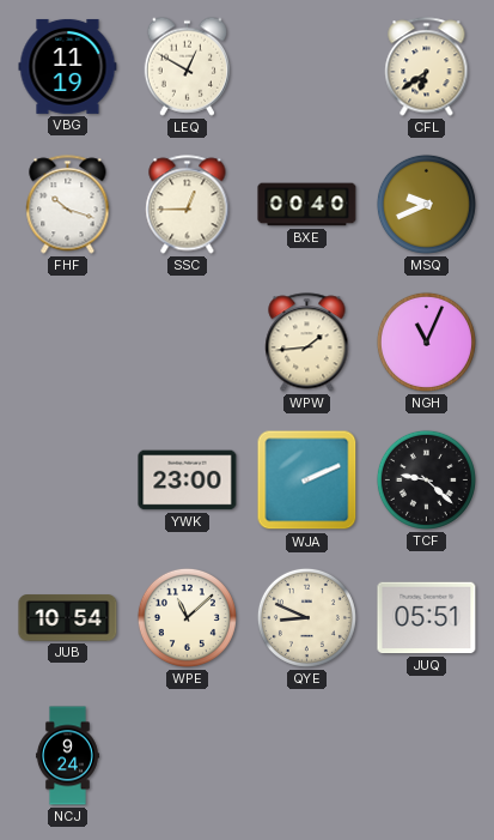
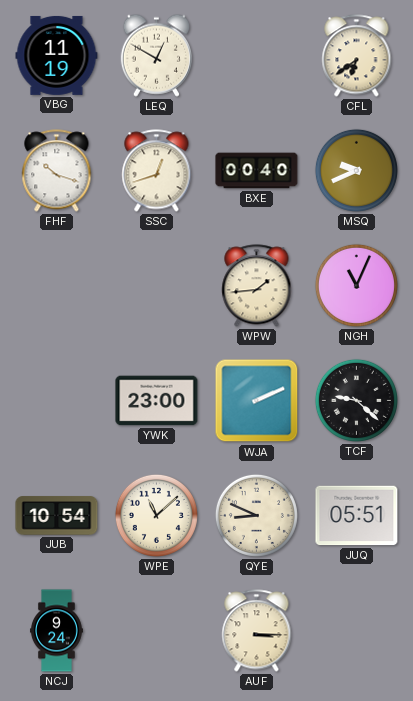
SSC: 12:45 -> 12:42 (157, 171)
AUF: none -> 3:15 (257, 631)
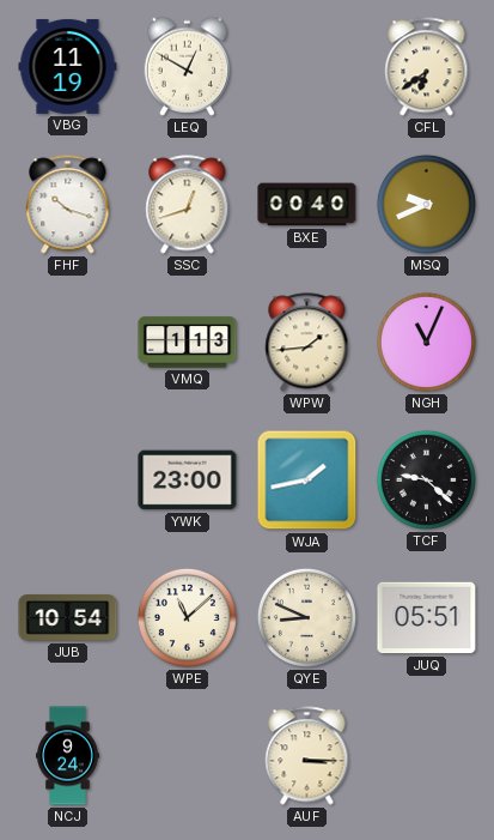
VMQ: none -> 1:13 (188, 343)
WJA: 2:11 -> 1:43 (307, 481)
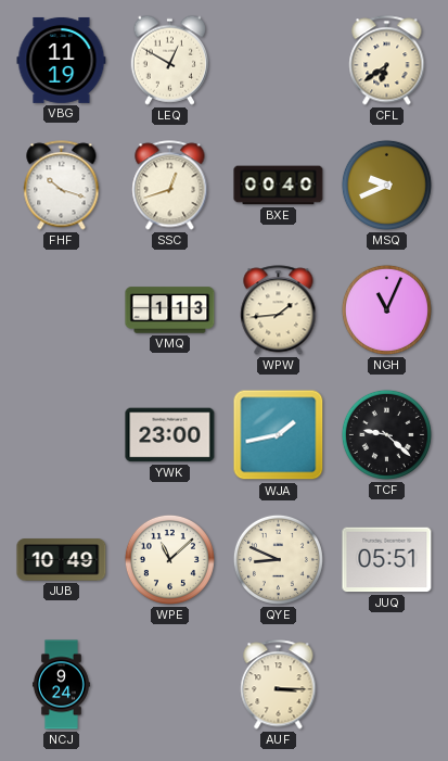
JUB: 10:54 -> 10:49 (62, 560)
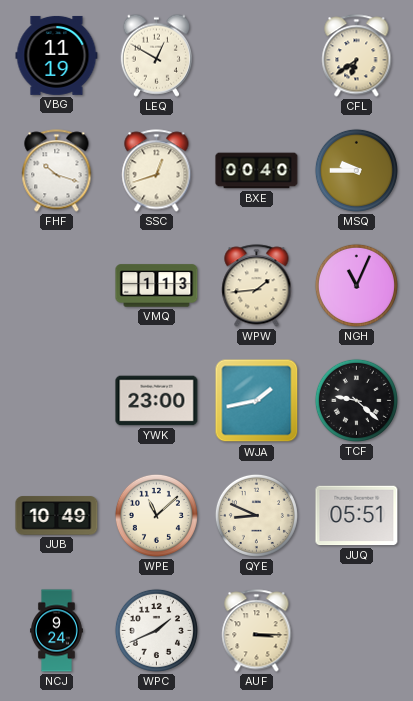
MSQ: 9:41 -> 9:45 (356, 170)
WPC: none -> 1:41 (156, 630)
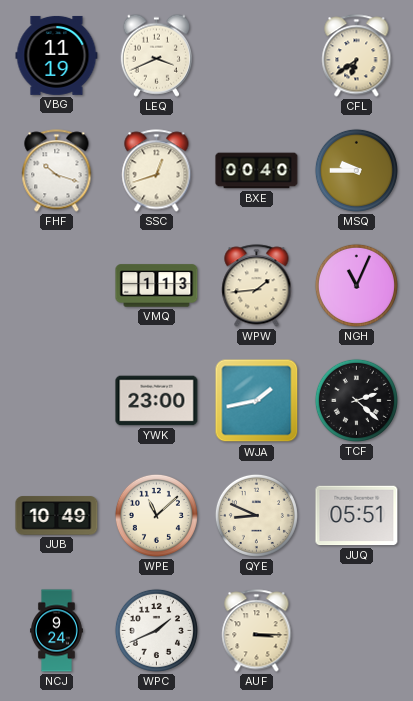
LEQ: 12:50 -> 3:41 (156, 55)
TCF: 9:22 -> 2:22 (356, 400)
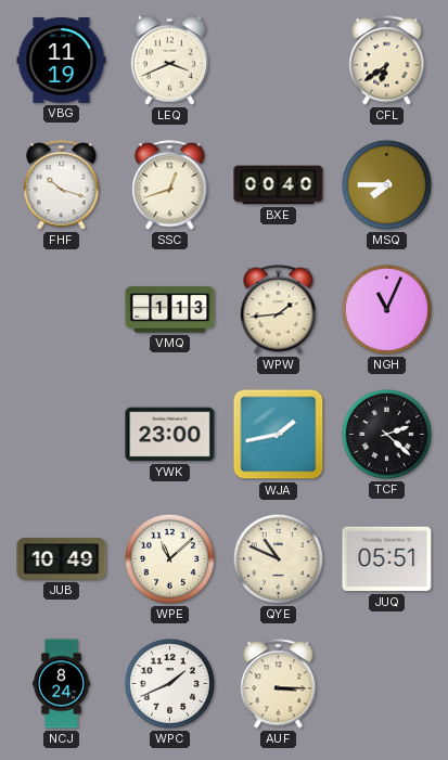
MSQ: 9:45 -> 7:45 (386, 184)
QYE: 8:49 -> 10:49 (278, 558)
NCJ: 9:24 -> 8:24 (61, 684)
